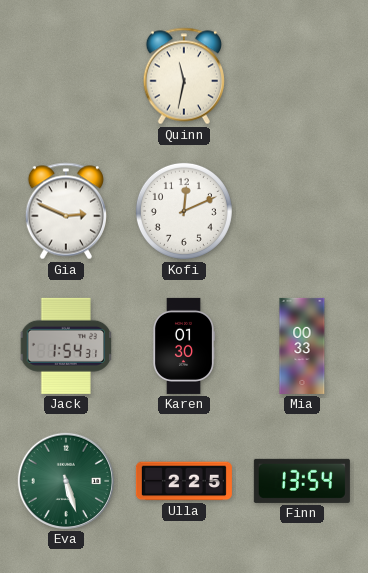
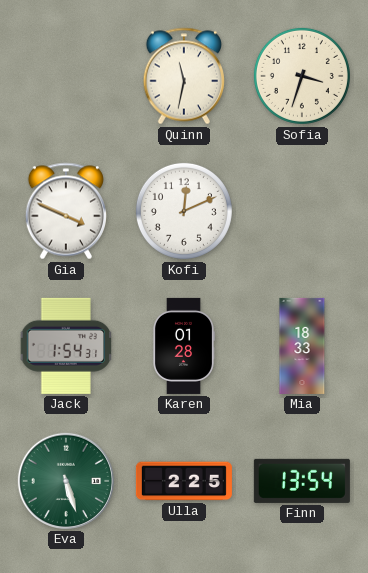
Sofia: none -> 3:33 (302, 76)
Gia: 2:49 -> 3:49 (65, 211)
Karen: 01:30 -> 01:28 (183, 346)
Mia: 00:33 -> 18:33 (302, 346)
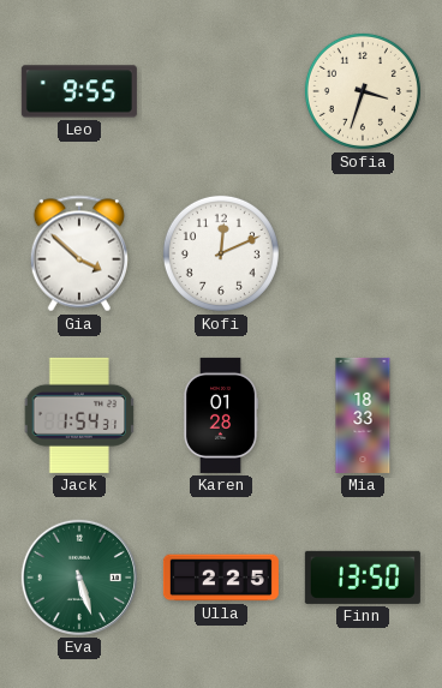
Leo: none -> 9:55 (79, 91)
Quinn: 11:32 -> none (183, 76)
Gia: 3:49 -> 3:52 (78, 253)
Finn: 13:54 -> 13:50 (363, 578)
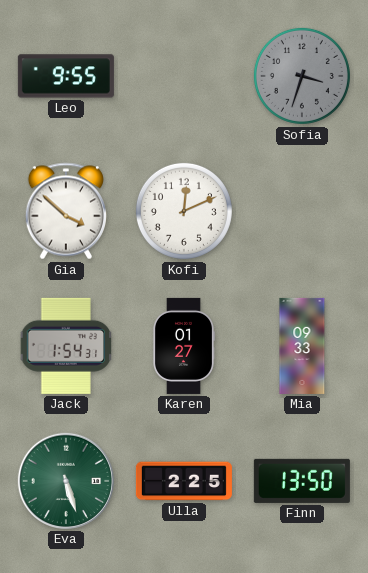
Sofia dial: cream -> grey (302, 76)
Karen: 01:28 -> 01:27 (183, 346)
Mia: 18:33 -> 09:33 (302, 346)
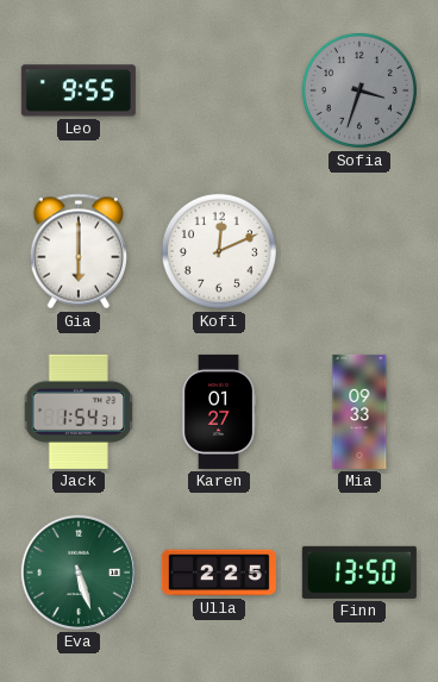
Gia: 3:52 -> 6:00 (77, 251)
